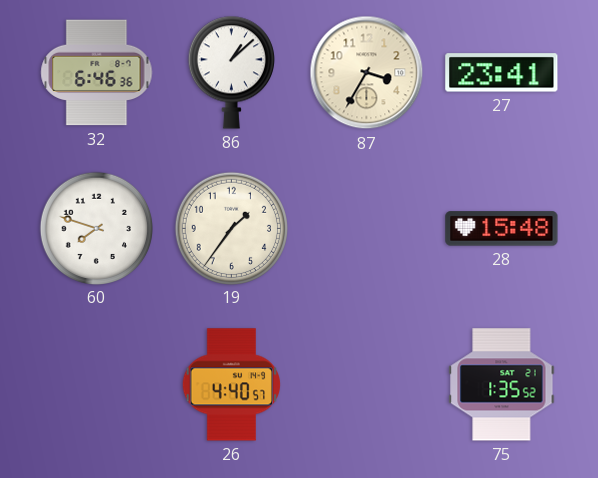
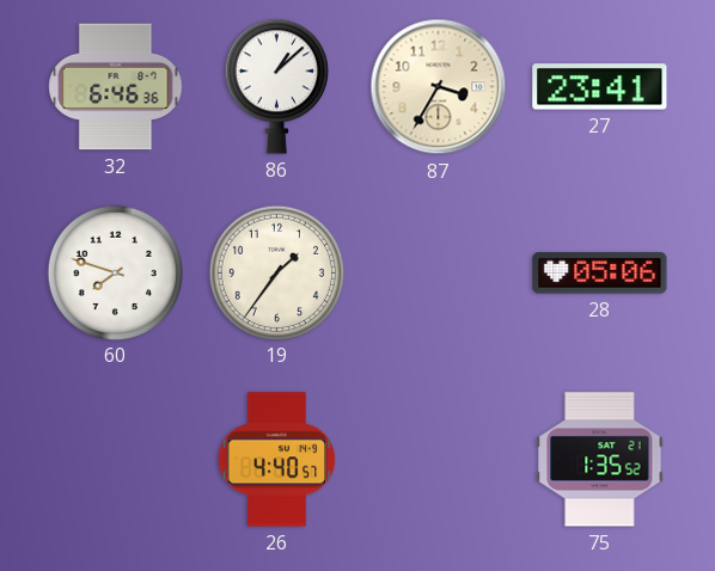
28: 15:48 -> 05:06 (600, 274)
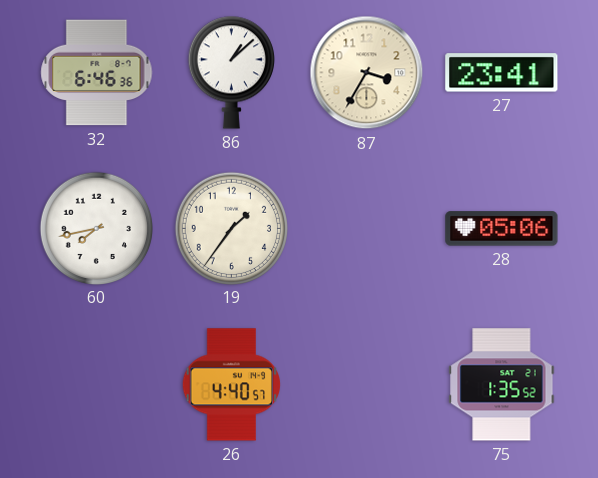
60: 7:48 -> 7:43 (96, 228)
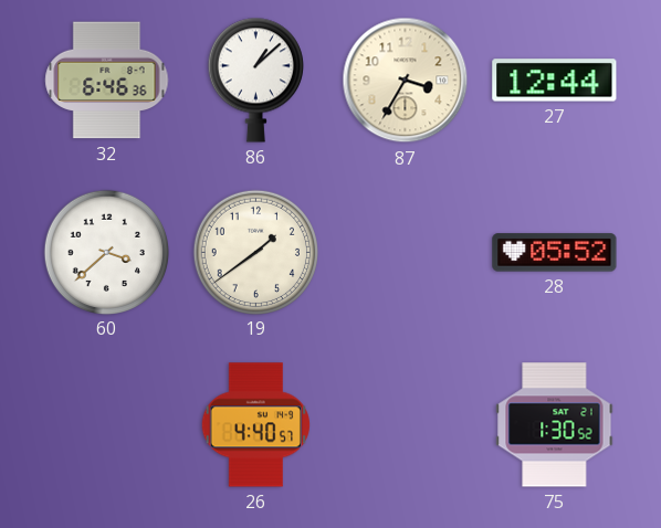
27: 23:41 -> 12:44 (555, 81)
60: 7:43 -> 3:38 (106, 252)
19: 1:36 -> 1:39 (255, 252)
28: 05:06 -> 05:52 (555, 253)
75: 1:35 -> 1:30 (555, 425)
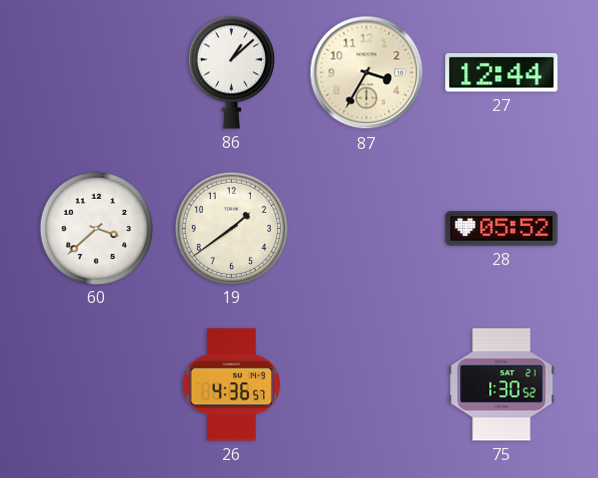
32: 6:46 -> none (107, 81)
26: 4:40 -> 4:36 (231, 385)
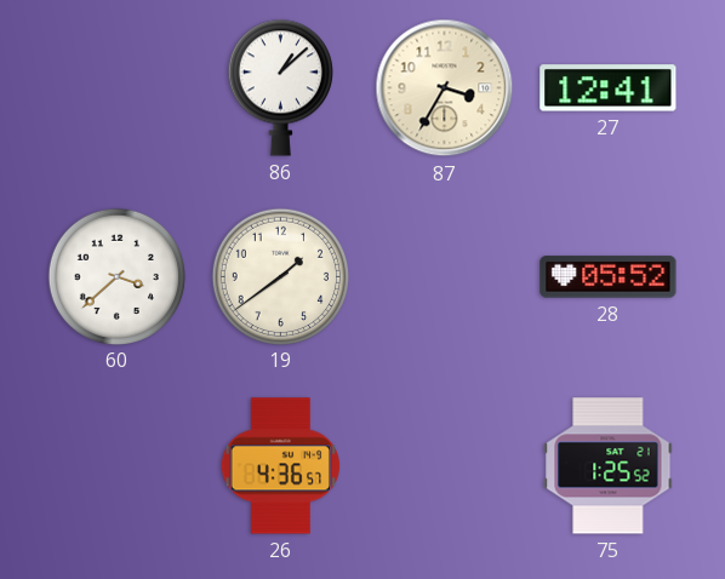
27: 12:44 -> 12:41 (609, 88)
75: 1:30 -> 1:25 (609, 466)
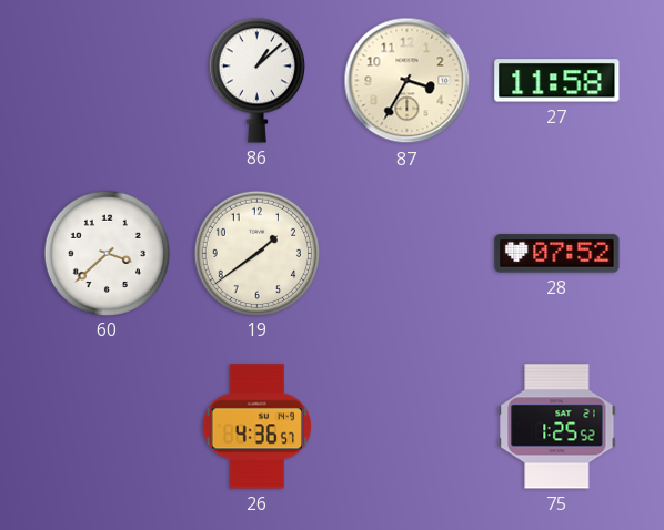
27: 12:41 -> 11:58 (557, 81)
28: 05:52 -> 07:52 (557, 254)
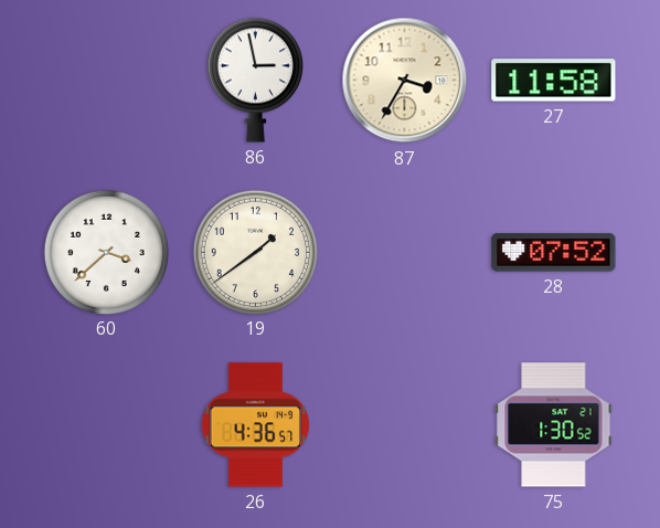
86: 1:08 -> 2:58 (255, 80)
75: 1:25 -> 1:30 (554, 425)
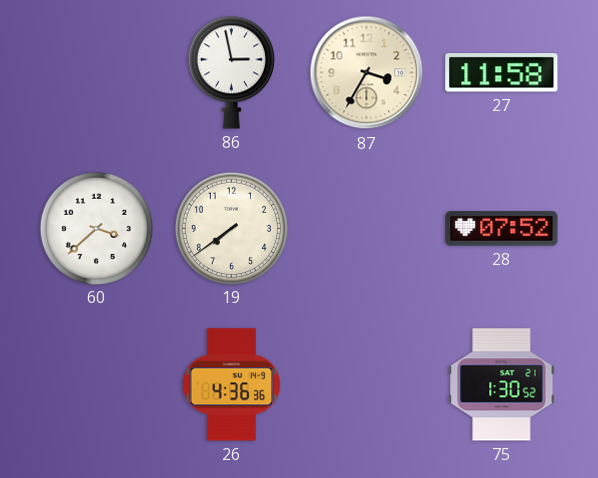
19: 1:39 -> 7:39 (231, 228)
26: 4:36:57 -> 4:36:36 (231, 385)
